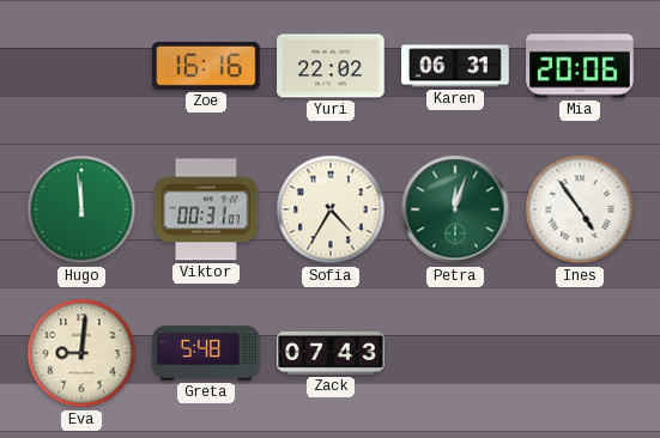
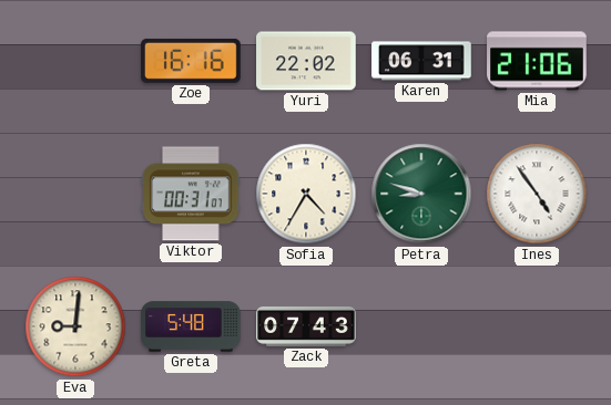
Mia: 20:06 -> 21:06 (537, 61)
Hugo: 11:59 -> none (81, 209)
Petra: 12:03 -> 8:48 (421, 194)
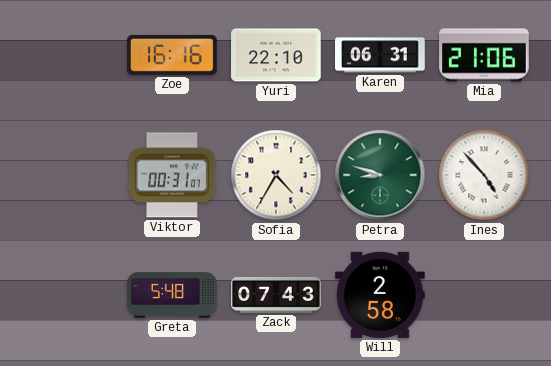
Yuri: 22:02 -> 22:10 (276, 55)
Ines: 4:54 -> 4:53 (484, 175)
Eva: 9:01 -> none (75, 326)
Will: none -> 2:58 (380, 295)
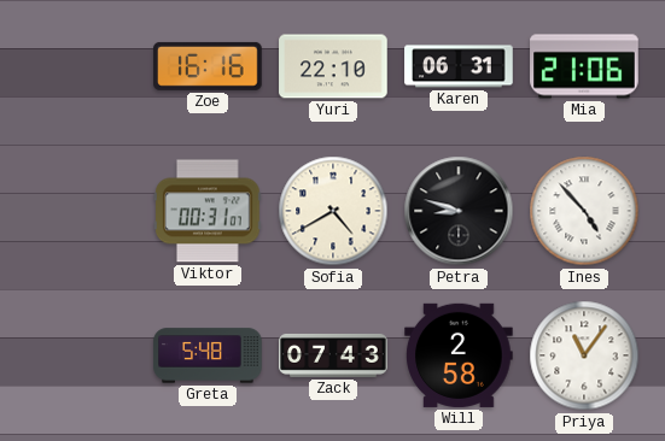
Sofia: 4:35 -> 4:40 (333, 211)
Petra dial: green -> black (459, 211)
Priya: none -> 11:06 (584, 355)
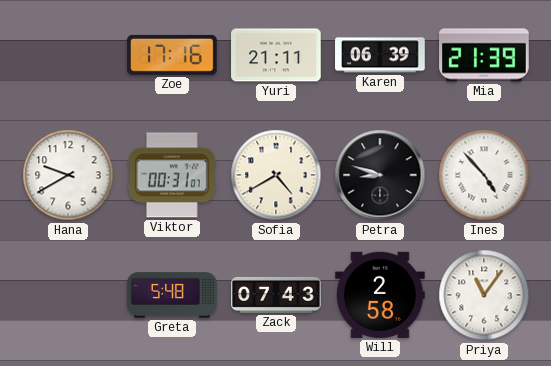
Zoe: 16:16 -> 17:16 (172, 55)
Yuri: 22:10 -> 21:11 (276, 55)
Karen: 06:31 -> 06:39 (380, 55)
Mia: 21:06 -> 21:39 (484, 55)
Hana: none -> 9:40 (68, 175)
